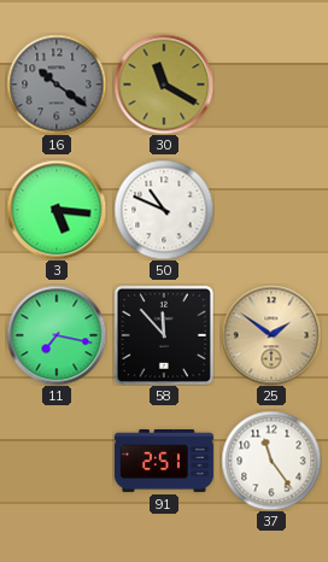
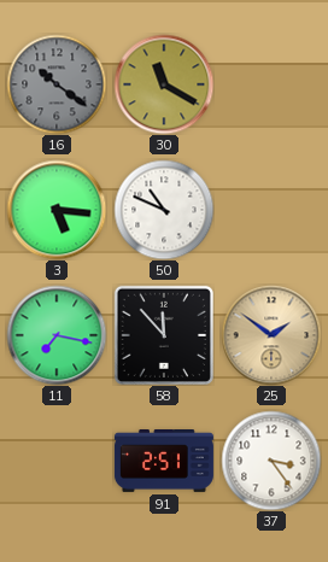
37: 11:24 -> 3:24 (271, 461)
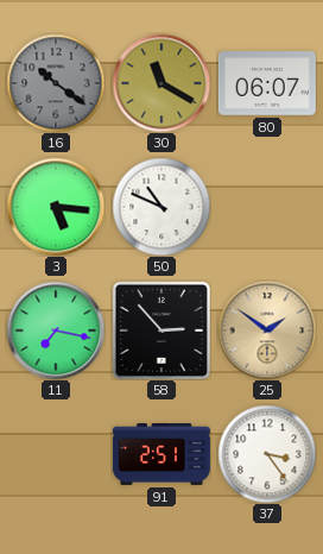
80: none -> 06:07 (267, 83)
58: 11:53 -> 2:53 (161, 330)
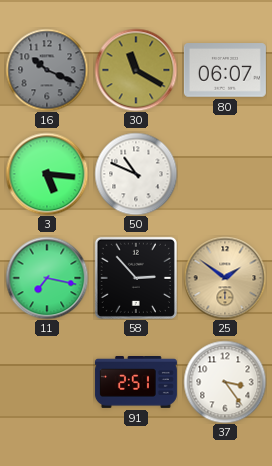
16: 10:21 -> 10:19 (47, 70)
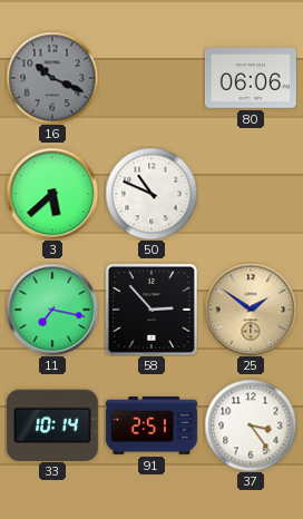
30: 11:20 -> none (136, 70)
80: 06:07 -> 06:06 (251, 78)
3: 5:16 -> 5:38 (52, 194)
33: none -> 10:14 (52, 424)
